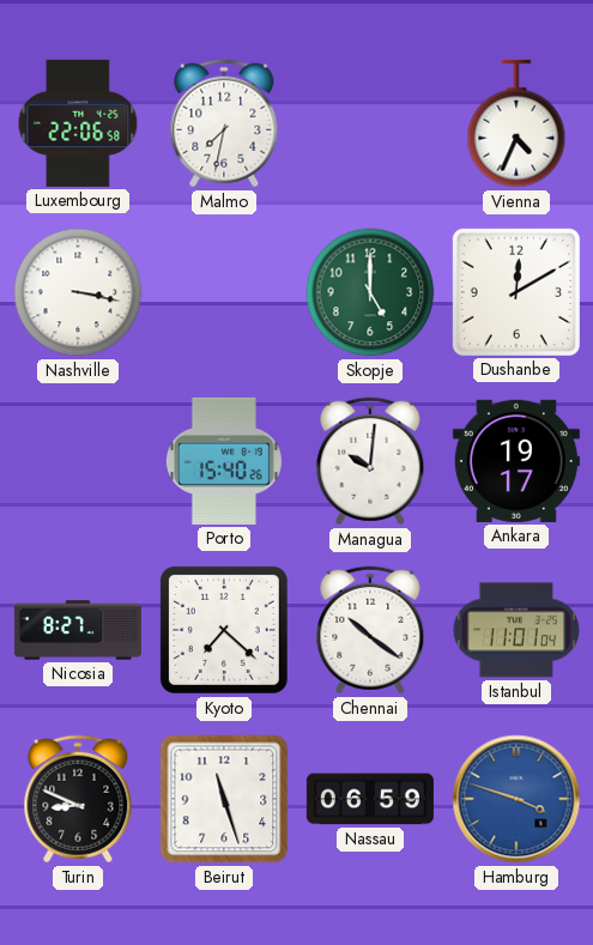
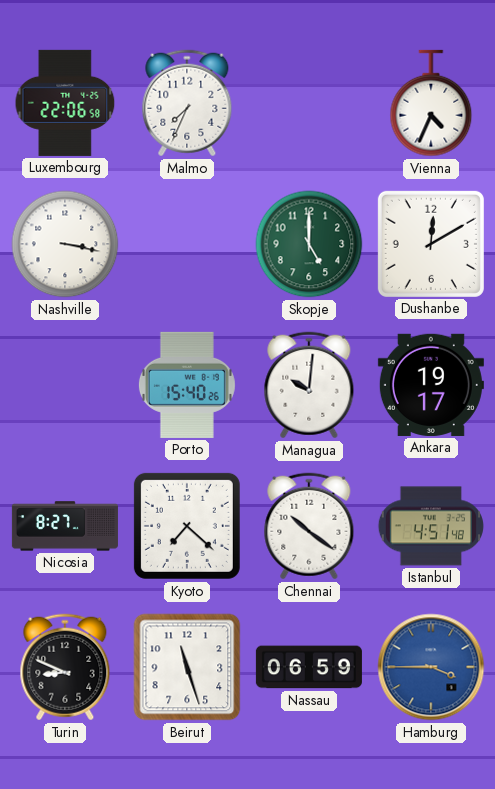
Malmo: 7:32 -> 7:34 (187, 103)
Istanbul: 11:01 -> 4:51 (431, 526)
Hamburg: 3:48 -> 3:45 (431, 667)
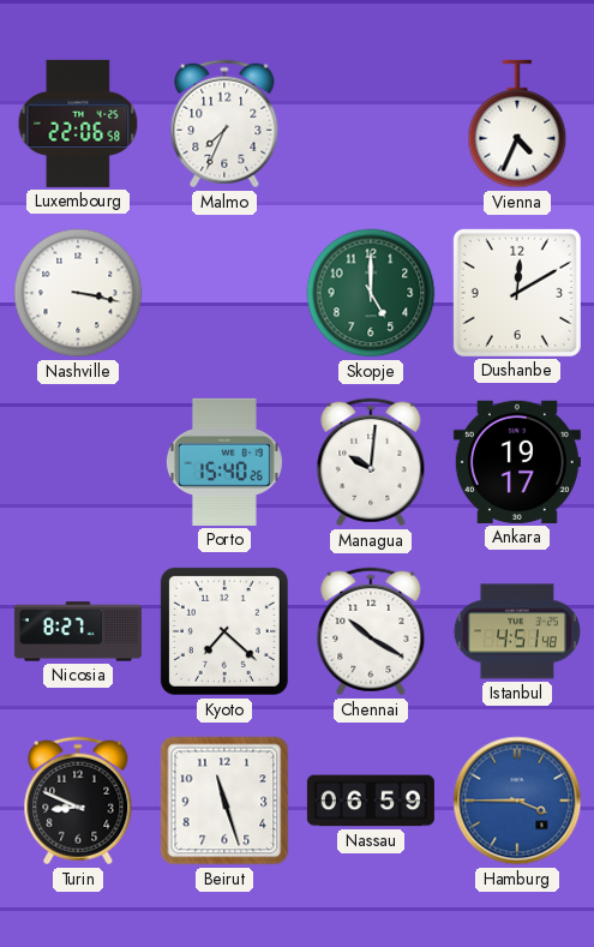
Chennai: 10:21 -> 10:20 (371, 631)
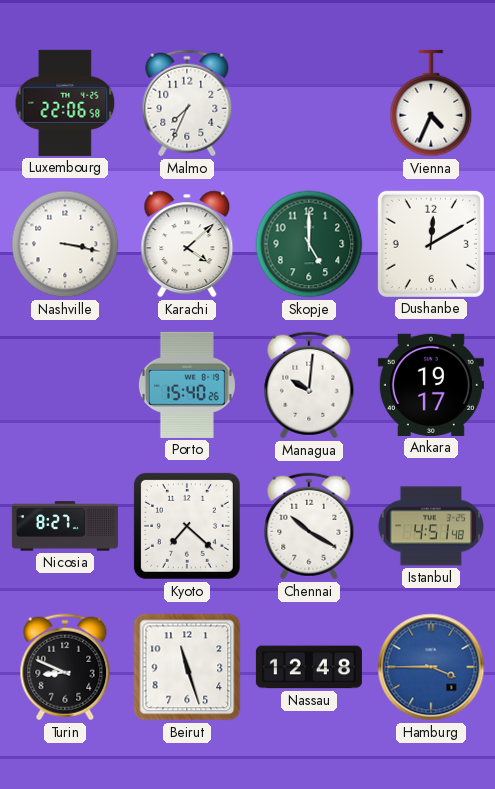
Karachi: none -> 4:08 (187, 244)
Nassau: 06:59 -> 12:48 (309, 667)
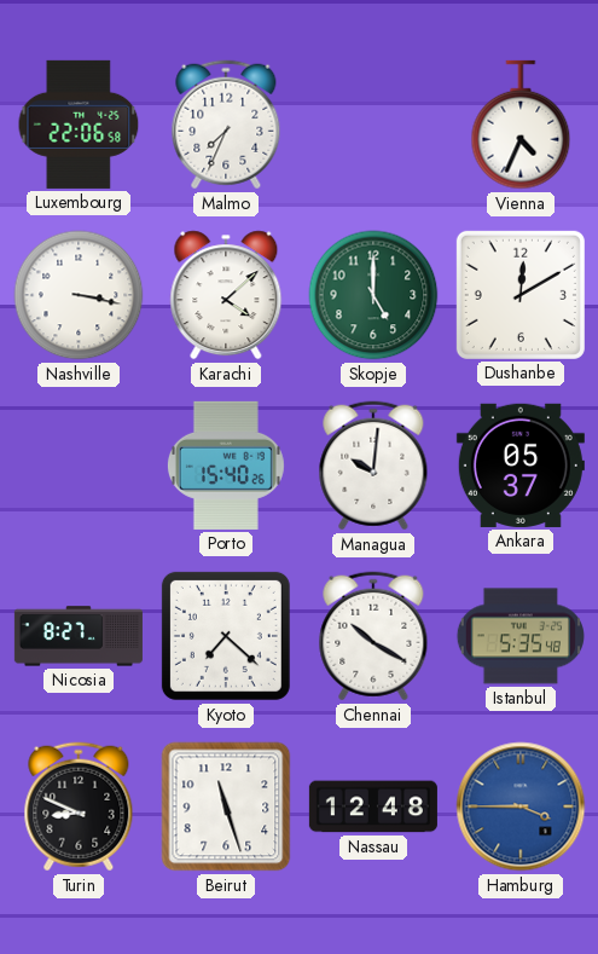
Ankara: 19:17 -> 05:37 (521, 466)
Istanbul: 4:51 -> 5:35 (521, 636)
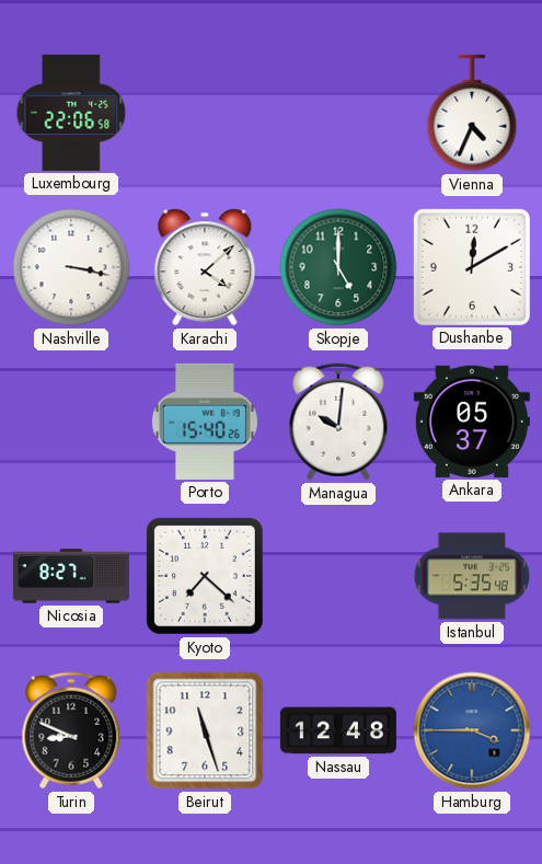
Malmo: 7:34 -> none (226, 125)
Chennai: 10:20 -> none (373, 636)
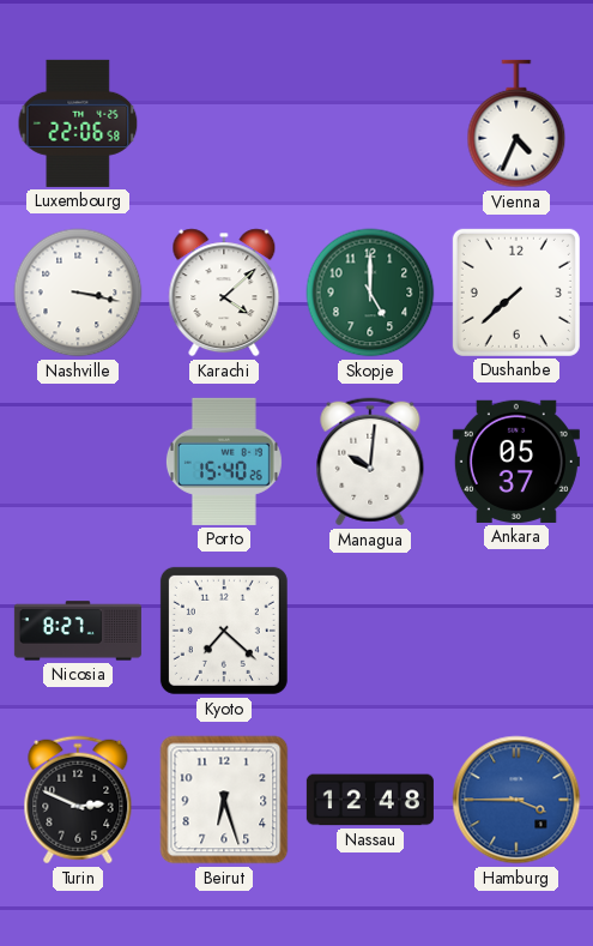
Dushanbe: 12:10 -> 7:38 (516, 293)
Istanbul: 5:35 -> none (472, 576)
Turin: 8:49 -> 2:49 (78, 800)
Beirut: 11:27 -> 6:27 (224, 800)
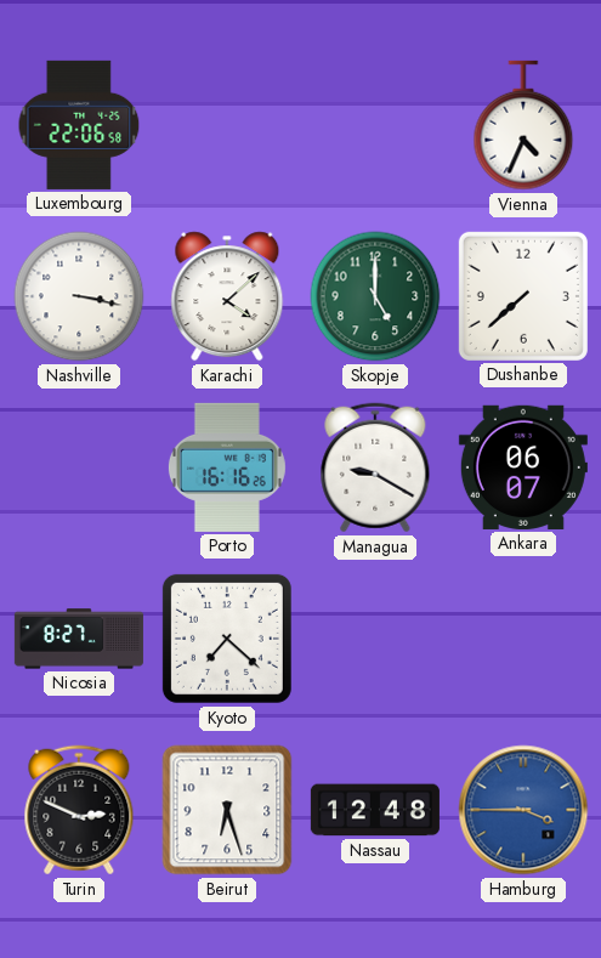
Porto: 15:40 -> 16:16 (227, 467)
Managua: 10:01 -> 9:20 (375, 467)
Ankara: 05:37 -> 06:07 (523, 467)
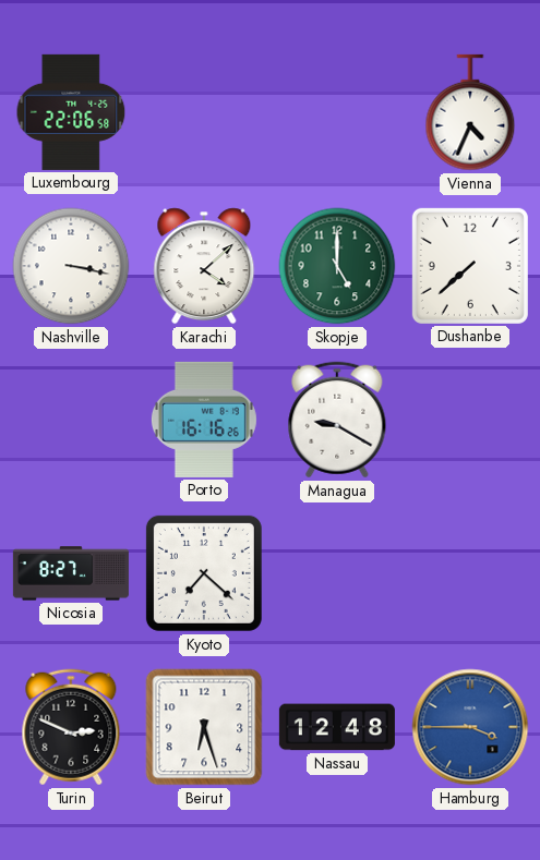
Ankara: 06:07 -> none (523, 467)
